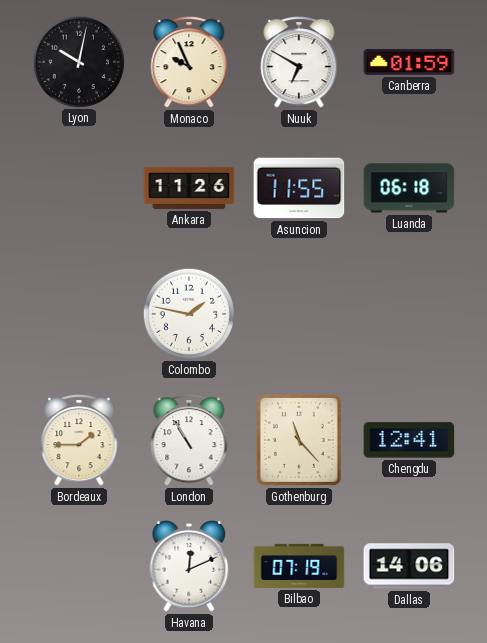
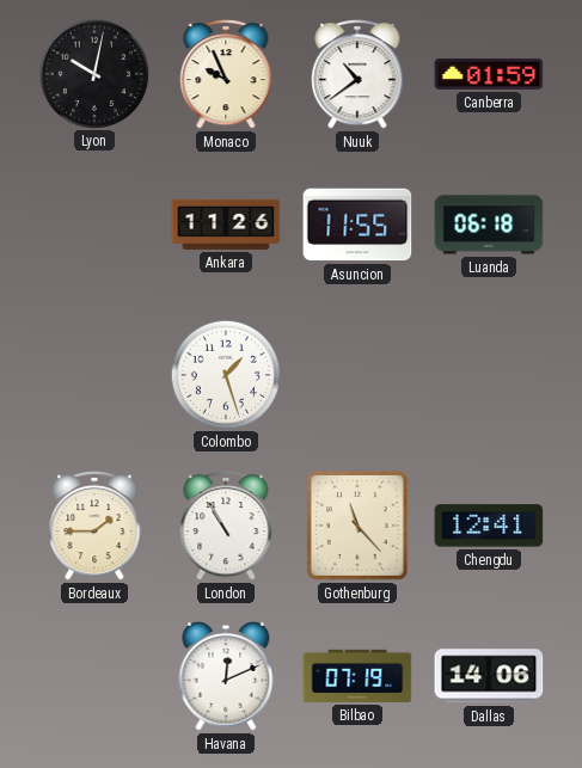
Nuuk: 6:50 -> 10:39 (357, 75)
Colombo: 1:47 -> 1:27 (225, 374)
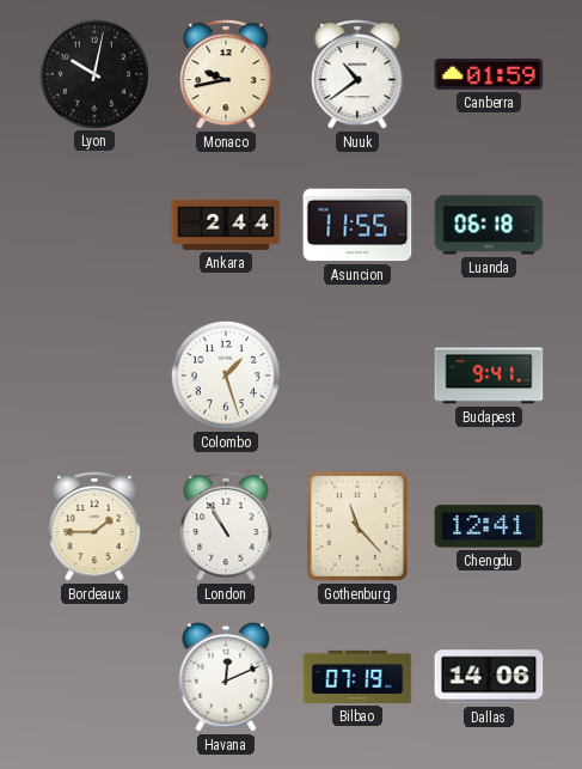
Monaco: 9:56 -> 9:43 (226, 75)
Ankara: 11:26 -> 2:44 (226, 225)
Budapest: none -> 9:41 (489, 376)
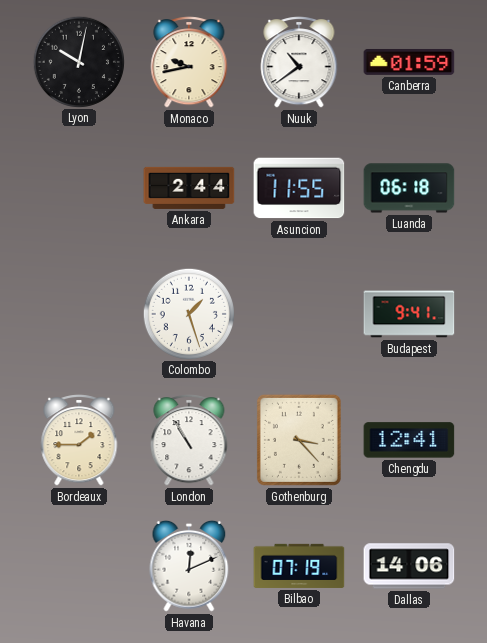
Gothenburg: 11:23 -> 3:23 (299, 440)
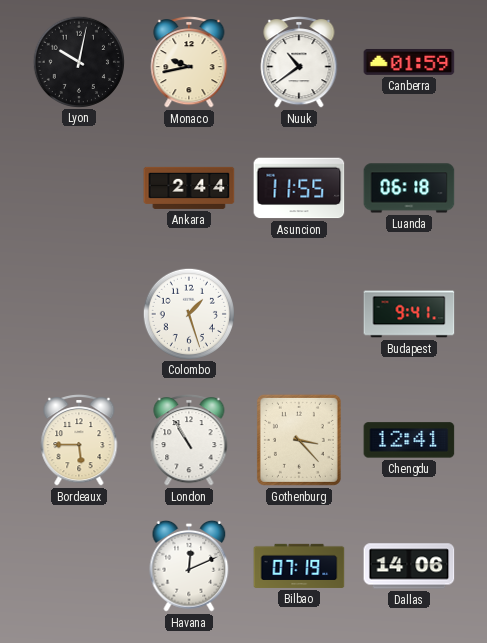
Bordeaux: 1:45 -> 5:45 (79, 441)
